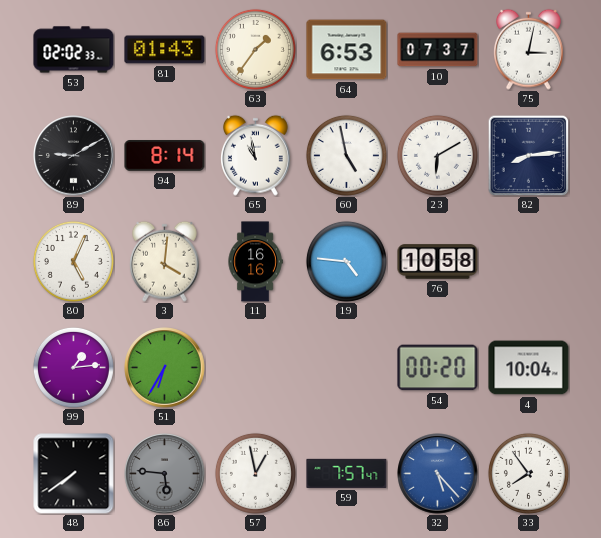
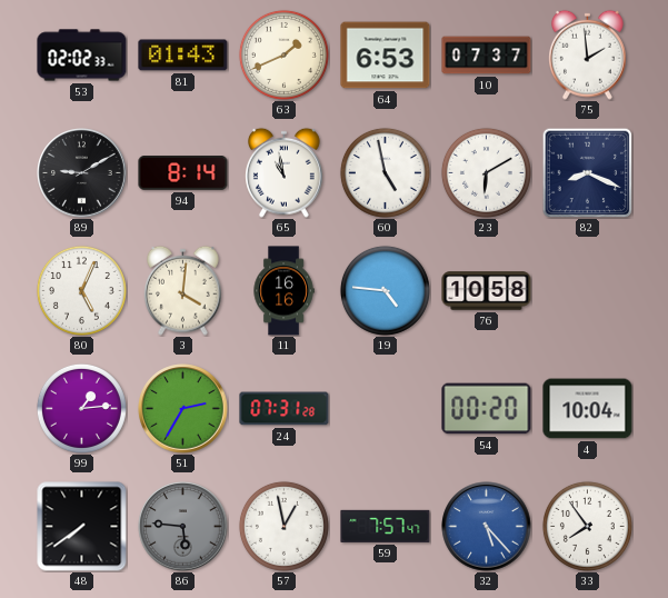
63: 1:36 -> 1:41 (283, 54)
75: 3:02 -> 1:59 (588, 54)
82: 8:14 -> 8:19 (587, 172)
51: 6:35 -> 2:35 (183, 409)
24: none -> 07:31 (285, 409)
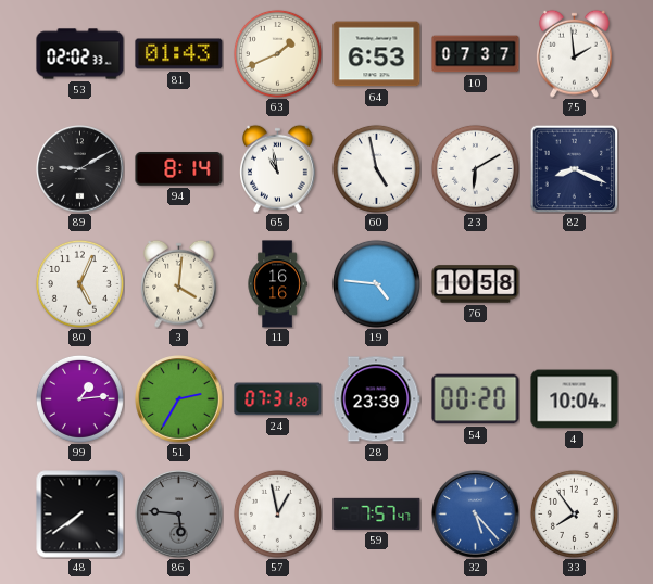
28: none -> 23:39 (376, 399)
